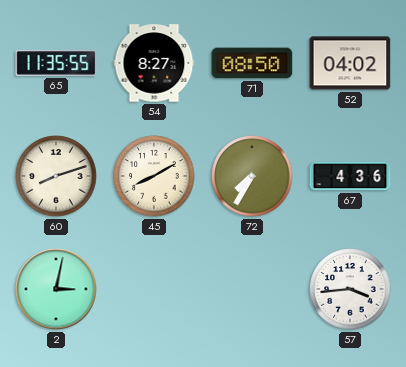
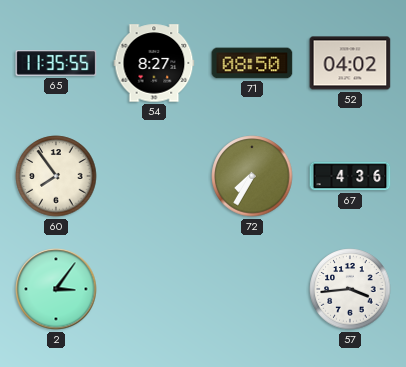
60: 8:12 -> 7:54 (56, 176)
45: 8:10 -> none (154, 176)
2: 3:02 -> 3:06 (56, 289)
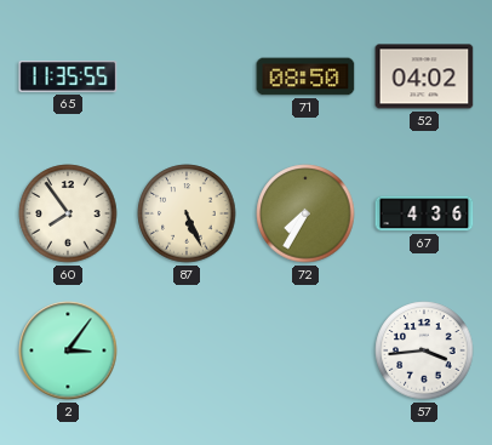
54: 8:27 -> none (154, 63)
87: none -> 5:26 (187, 213)
